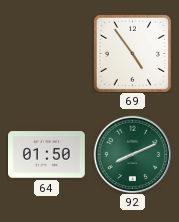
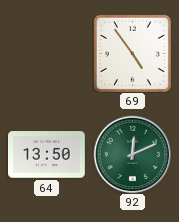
64: 01:50 -> 13:50 (47, 155)
92: 8:11 -> 12:11 (132, 154)
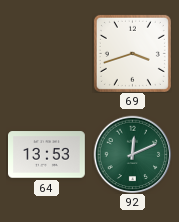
69: 4:54 -> 3:42 (132, 53)
64: 13:50 -> 13:53 (47, 155)
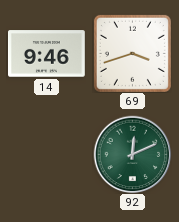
14: none -> 9:46 (47, 54)
64: 13:53 -> none (47, 155)
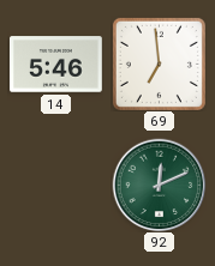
14: 9:46 -> 5:46 (56, 65)
69: 3:42 -> 6:59 (159, 64)
